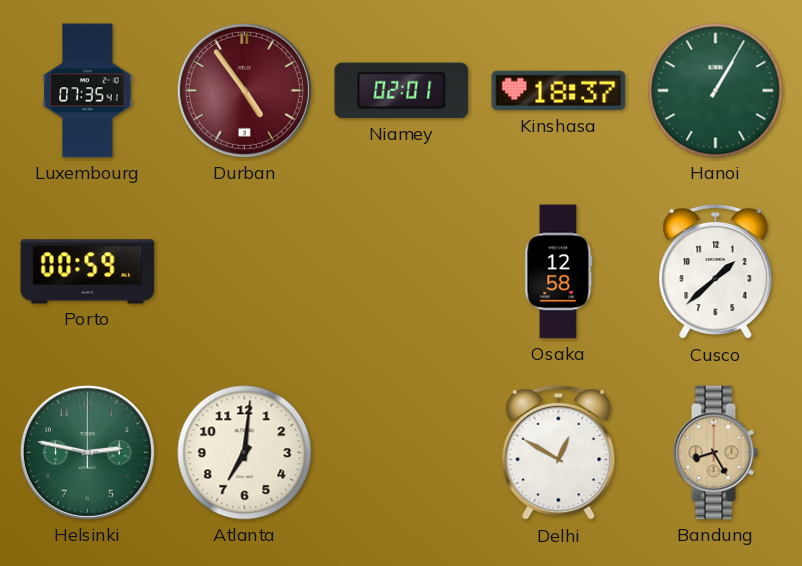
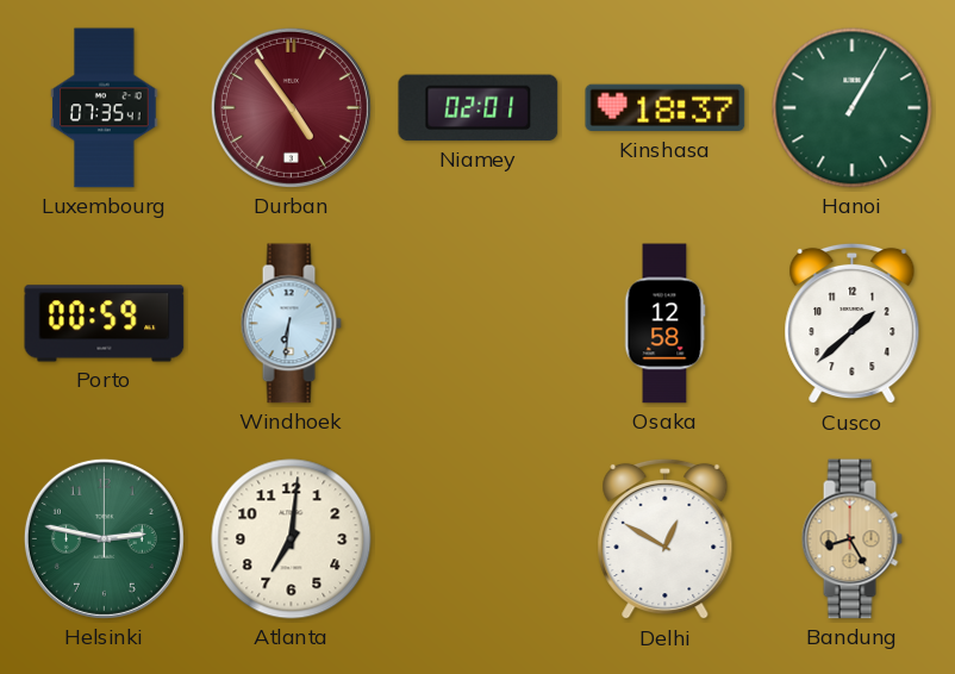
Windhoek: none -> 6:31 (291, 324)
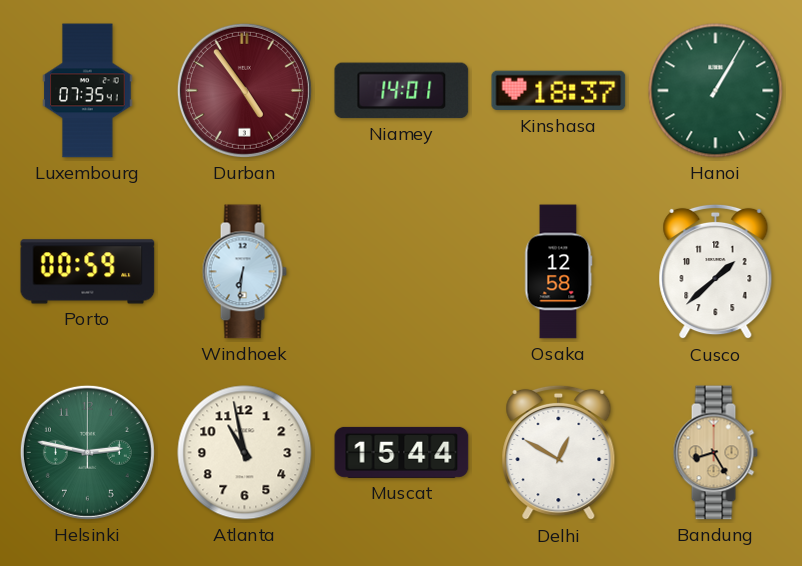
Niamey: 02:01 -> 14:01 (402, 91)
Atlanta: 7:01 -> 10:58 (245, 453)
Muscat: none -> 15:44 (402, 452)
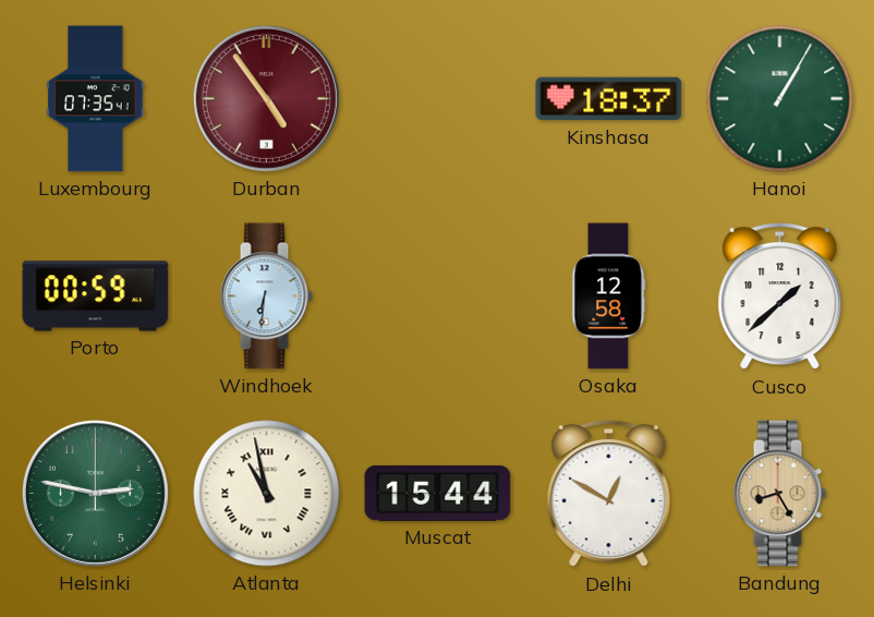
Niamey: 14:01 -> none (402, 91)
Atlanta numerals: Arabic -> Roman (267, 494)
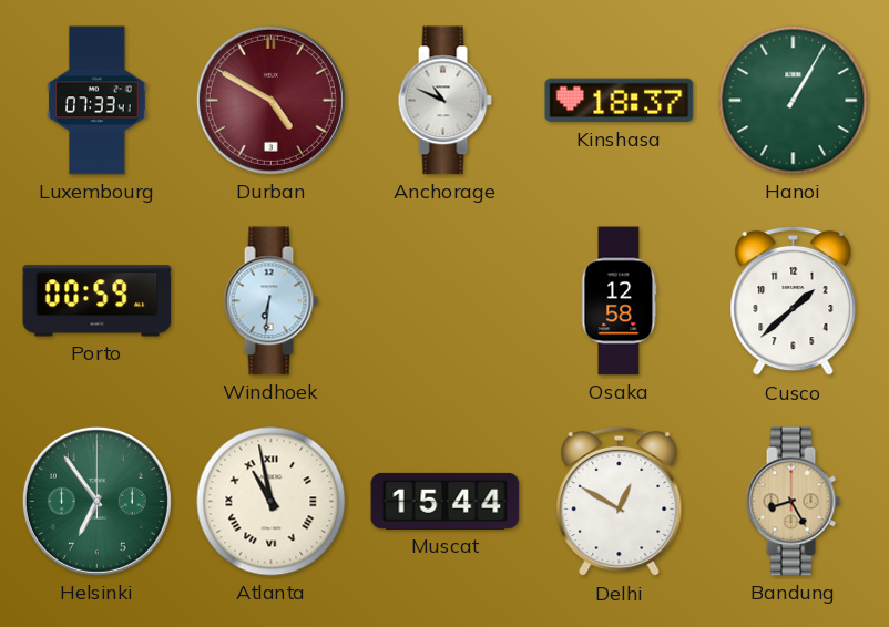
Luxembourg: 07:35 -> 07:33 (98, 101)
Durban: 4:54 -> 4:50 (270, 100)
Anchorage: none -> 10:49 (445, 101)
Helsinki: 2:47 -> 6:54 (96, 501)
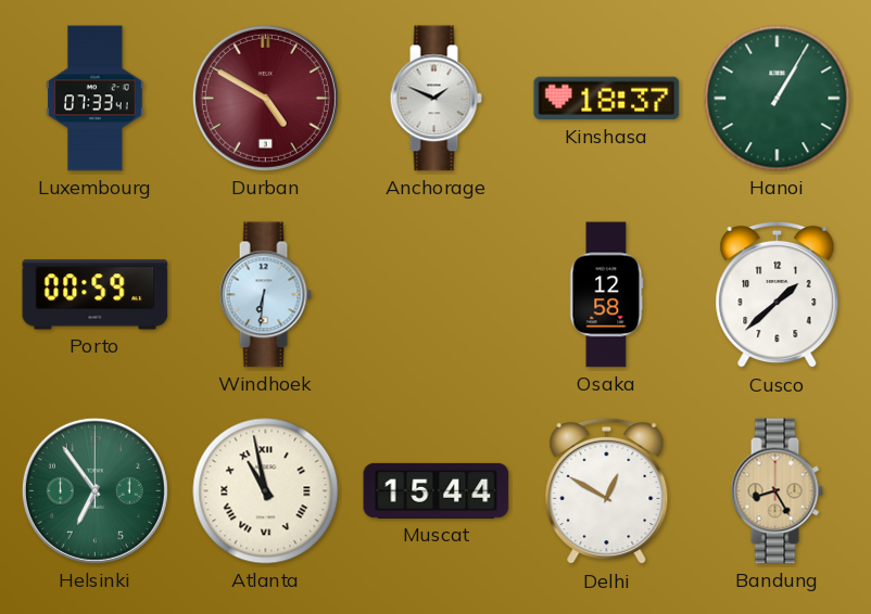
Anchorage: 10:49 -> 1:49 (435, 99)
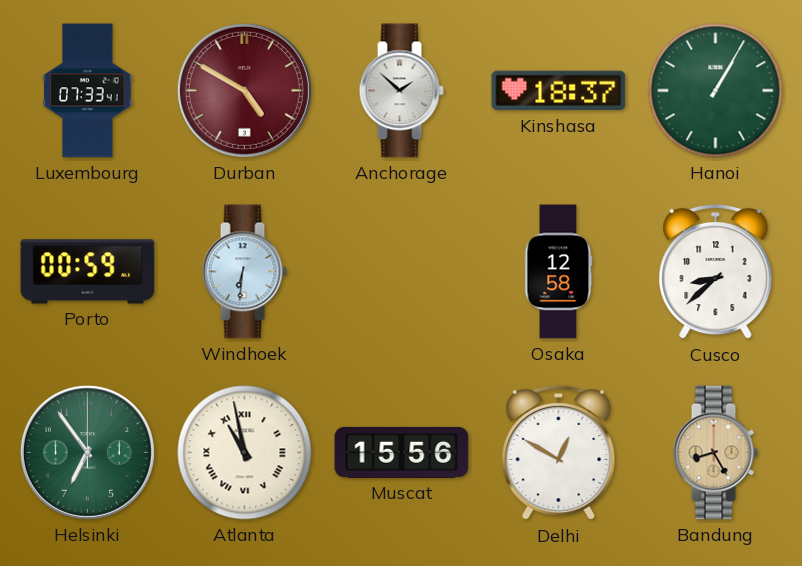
Anchorage: 1:49 -> 1:52 (401, 91)
Cusco: 1:38 -> 8:38 (716, 272)
Muscat: 15:44 -> 15:56 (402, 452)
